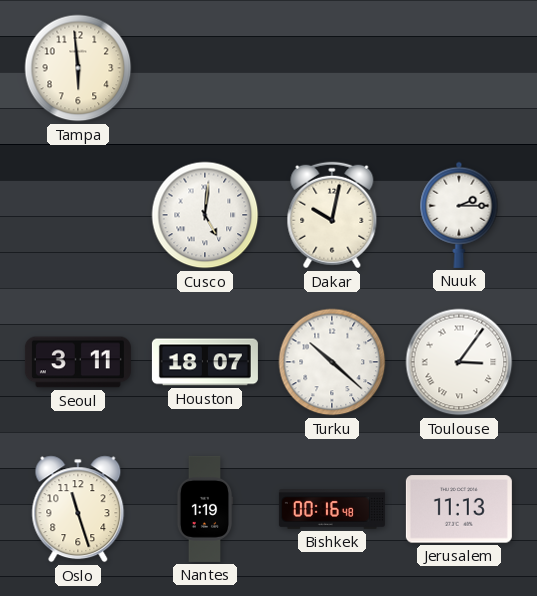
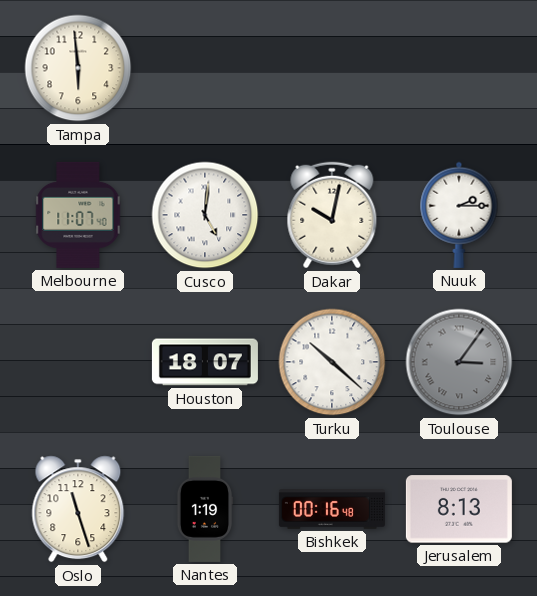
Melbourne: none -> 11:07 (78, 215)
Seoul: 3:11 -> none (78, 362)
Toulouse dial: white -> grey (459, 362)
Jerusalem: 11:13 -> 8:13 (459, 509)
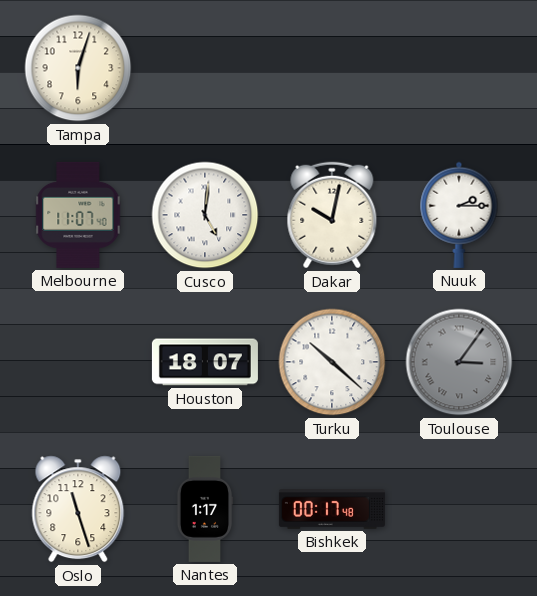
Tampa: 5:59 -> 6:03 (78, 68)
Nantes: 1:19 -> 1:17 (205, 509)
Bishkek: 00:16 -> 00:17 (332, 510)
Jerusalem: 8:13 -> none (459, 509)
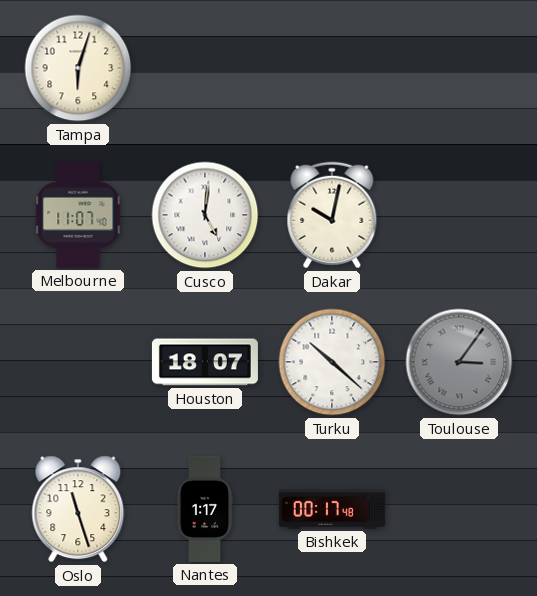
Nuuk: 2:15 -> none (459, 215)
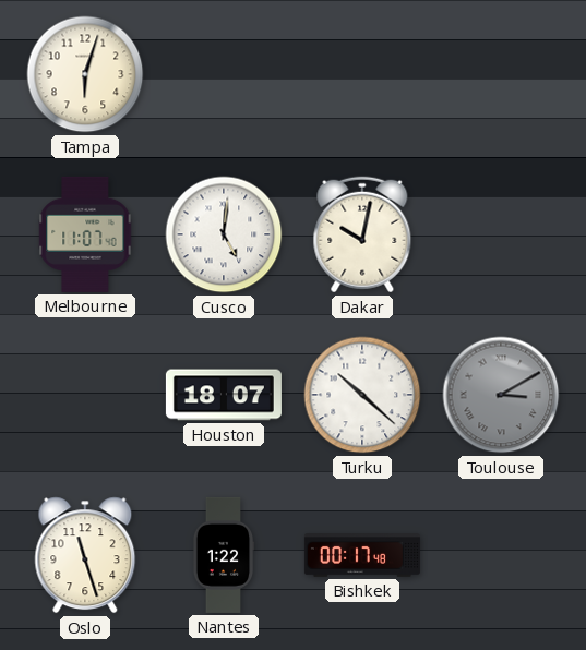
Toulouse: 3:06 -> 3:10 (501, 395)
Nantes: 1:17 -> 1:22 (224, 555)
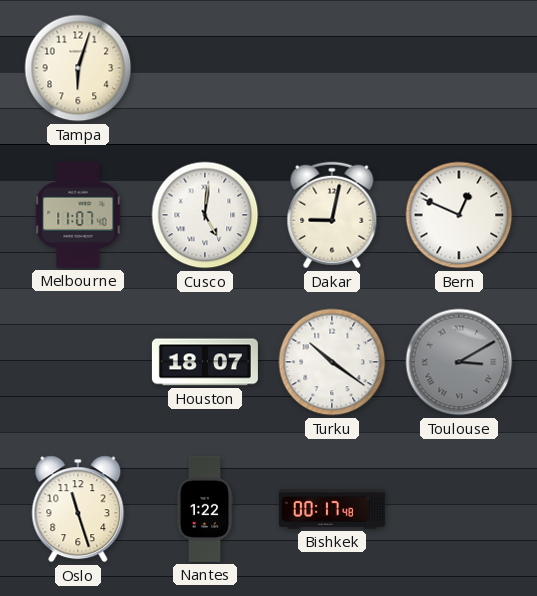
Dakar: 10:02 -> 9:02 (332, 215)
Bern: none -> 12:49 (459, 215)
Turku: 10:22 -> 10:21 (332, 362)
